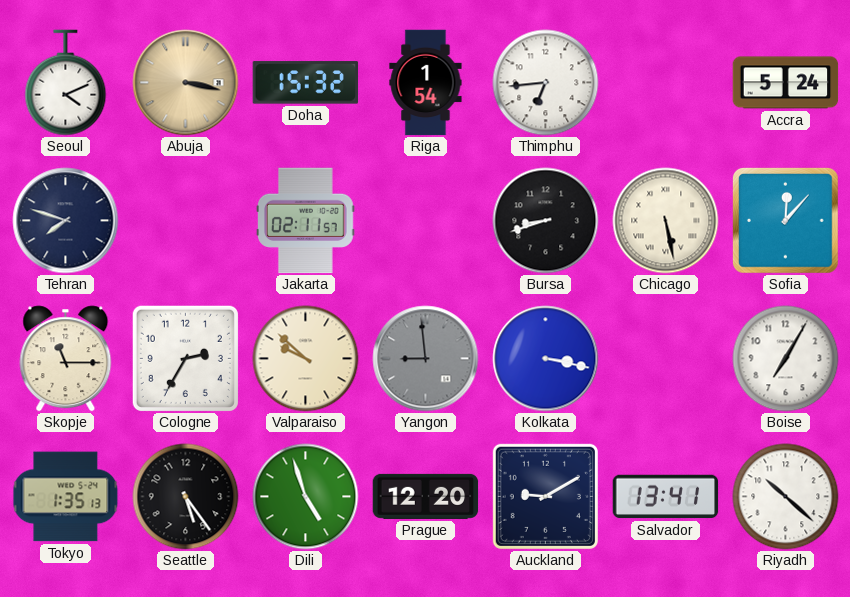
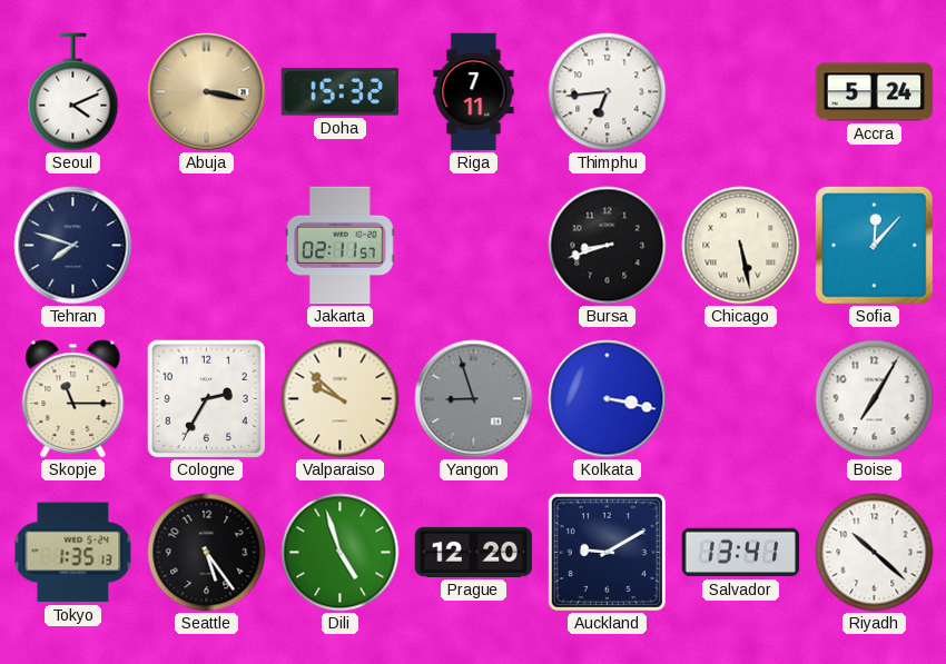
Riga: 1:54 -> 7:11 (474, 92)
Yangon: 8:59 -> 8:57 (474, 399)
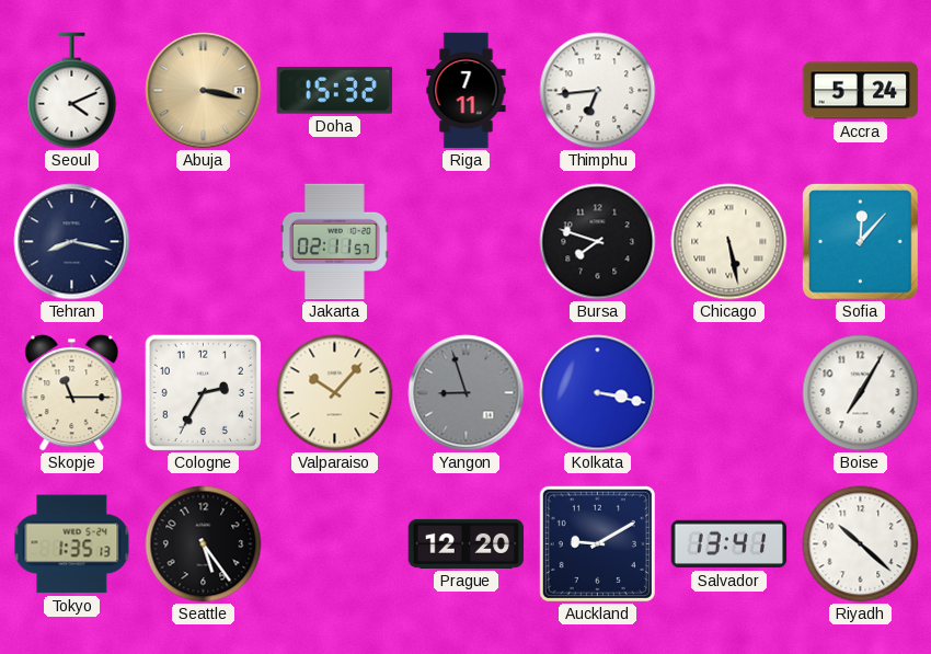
Tehran: 7:48 -> 8:17 (72, 242)
Bursa: 8:42 -> 7:48 (598, 242)
Valparaiso: 9:52 -> 10:07 (335, 393)
Dili: 4:57 -> none (341, 553)
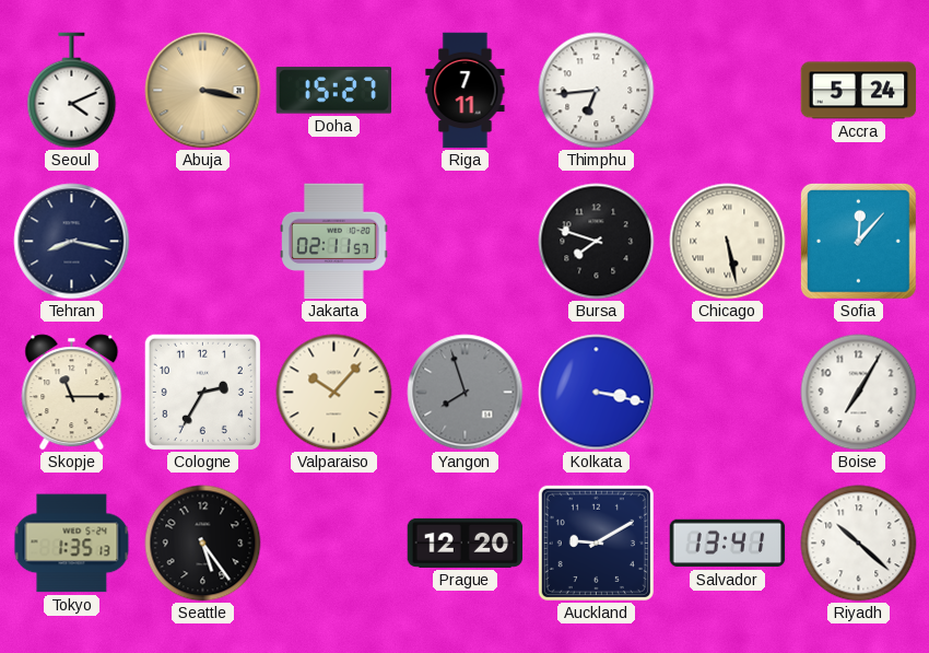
Doha: 15:32 -> 15:27 (334, 91)
Yangon: 8:57 -> 7:57 (466, 393)
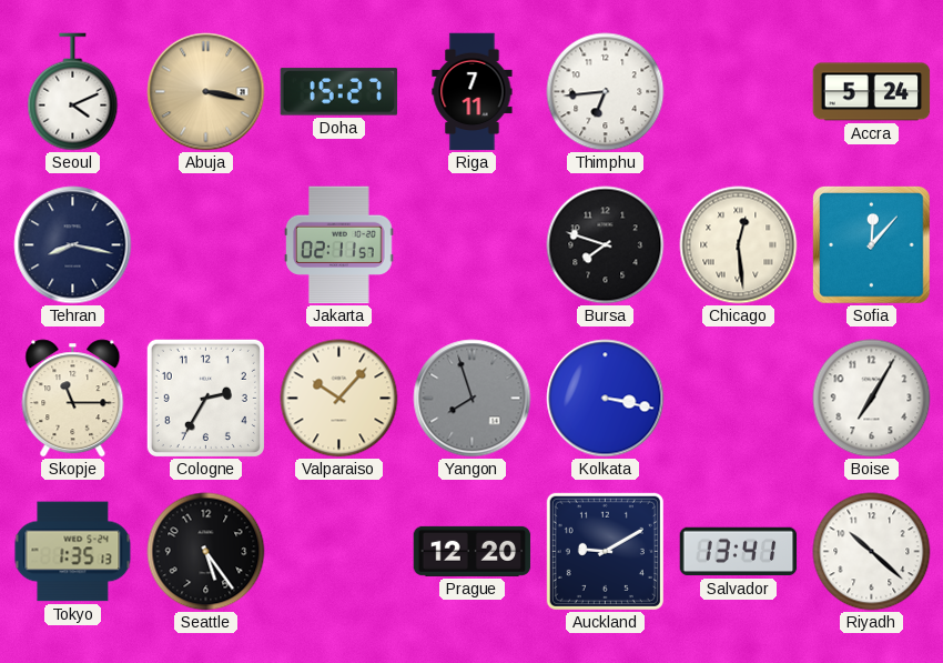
Chicago: 5:28 -> 12:29 (739, 245)
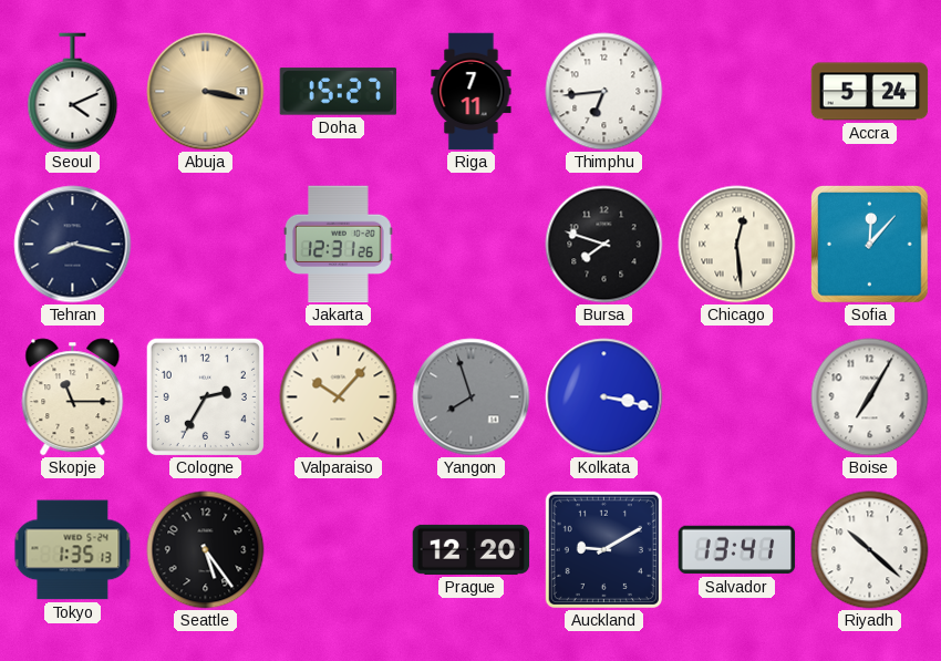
Jakarta: 02:11 -> 12:31 (339, 245)
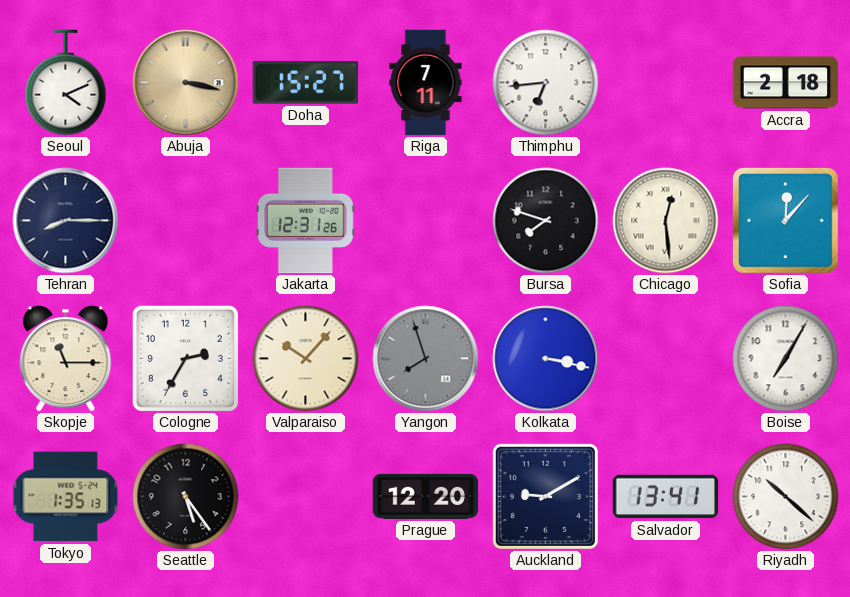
Accra: 5:24 -> 2:18 (786, 83)
Tehran: 8:17 -> 8:15 (66, 221)
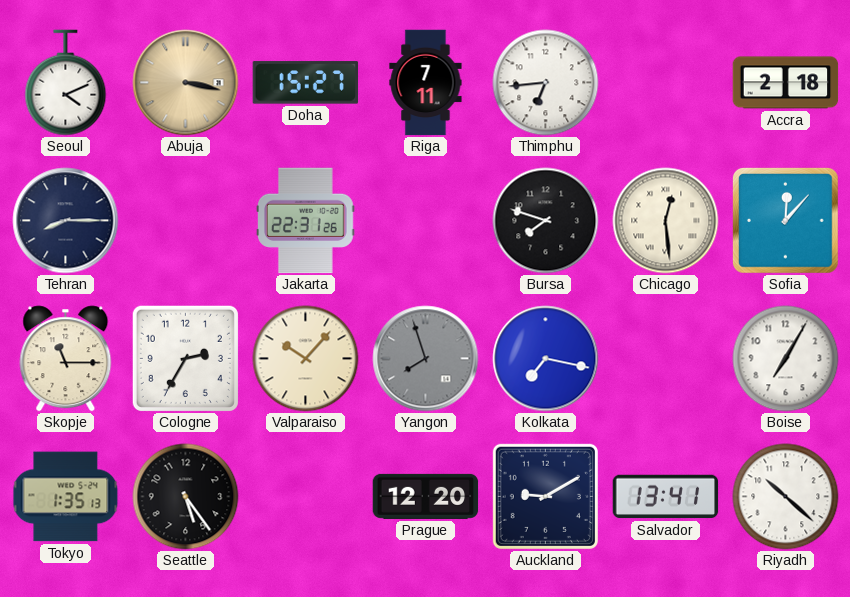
Jakarta: 12:31 -> 22:31 (306, 221)
Kolkata: 3:17 -> 7:17 (546, 359)
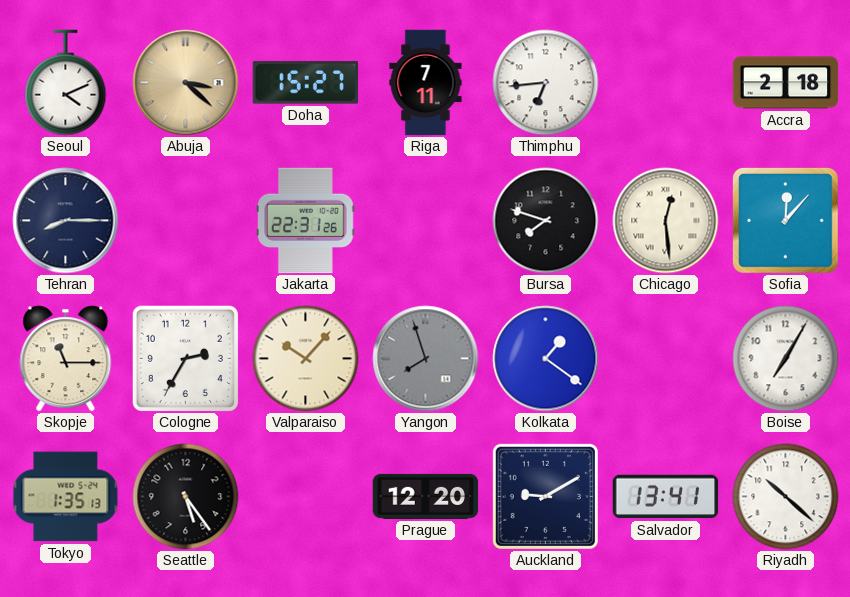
Abuja: 3:17 -> 3:22 (186, 83)
Kolkata: 7:17 -> 1:21 (546, 359)
